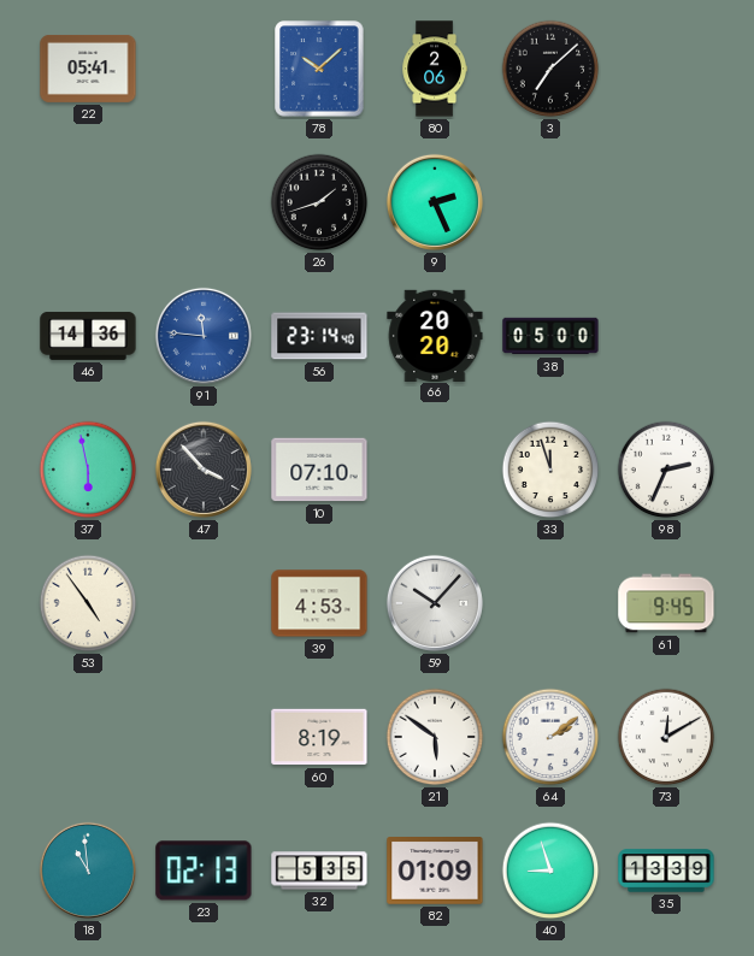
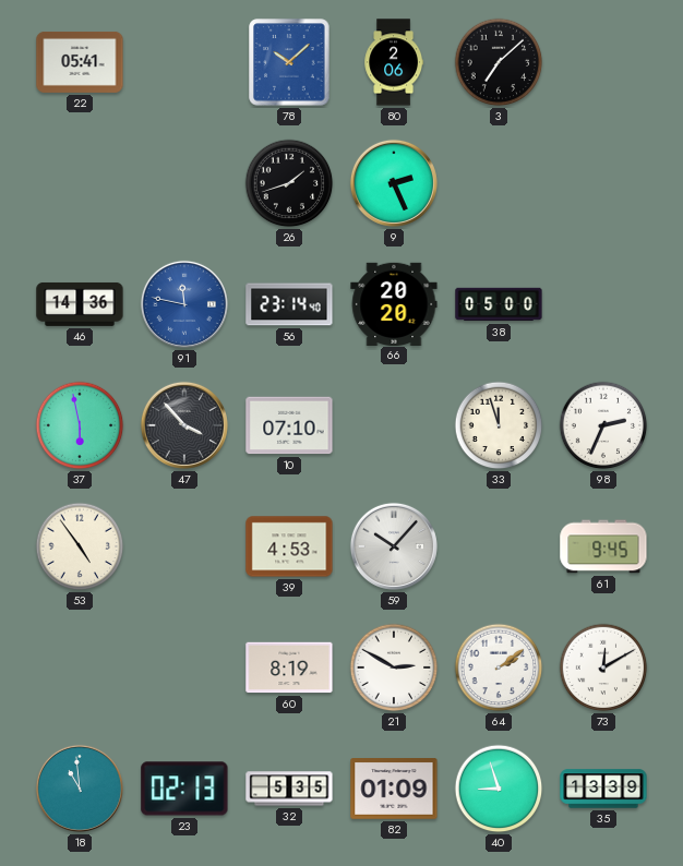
91: 11:46 -> 11:47 (184, 304)
21: 5:51 -> 2:50 (394, 667)
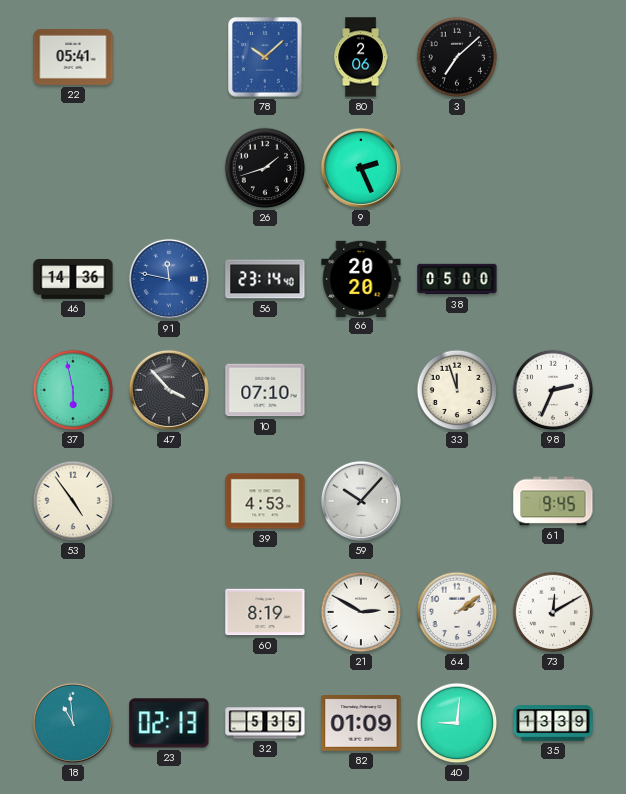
40: 8:57 -> 9:01 (457, 723)
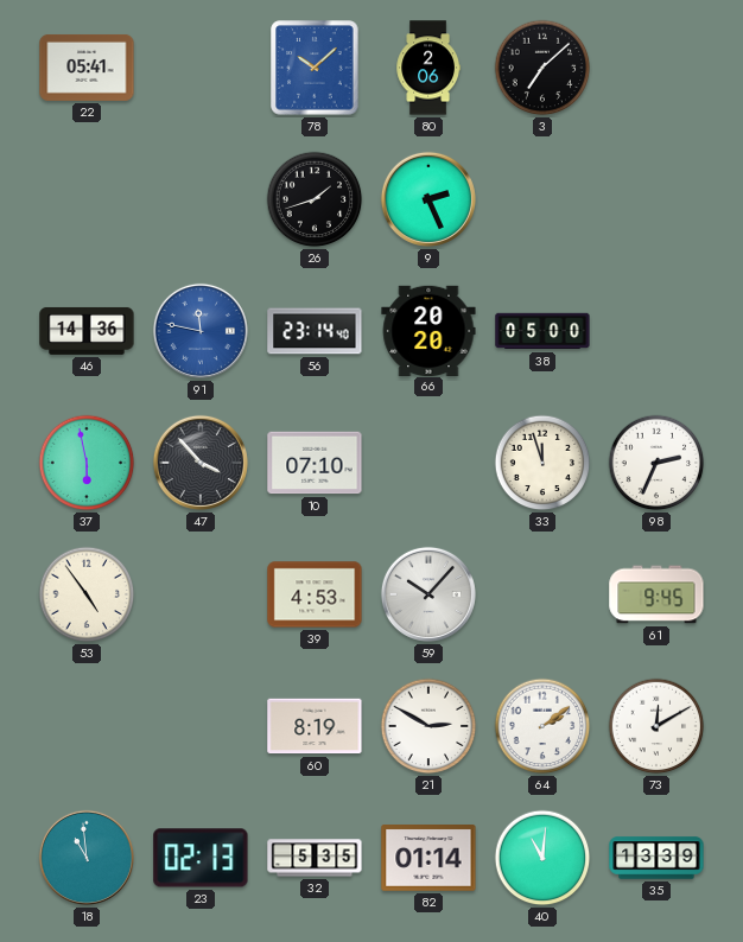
82: 01:09 -> 01:14 (428, 859)
40: 9:01 -> 11:01 (542, 858)
